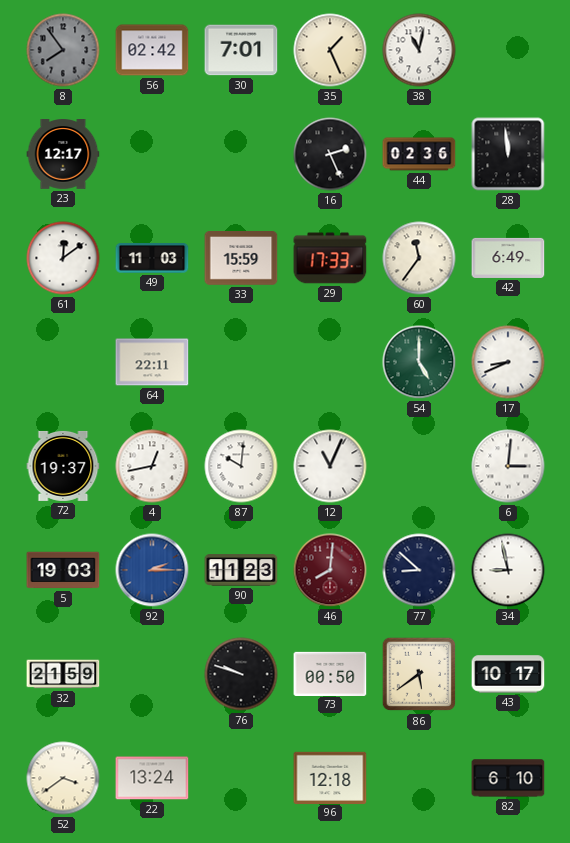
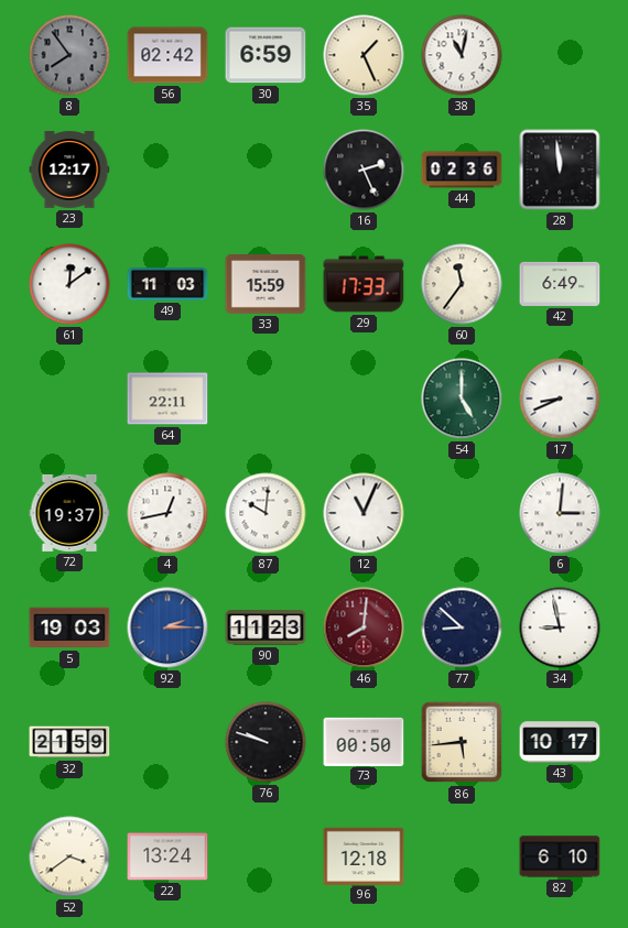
30: 7:01 -> 6:59 (266, 55)
86: 5:39 -> 5:44 (462, 742)
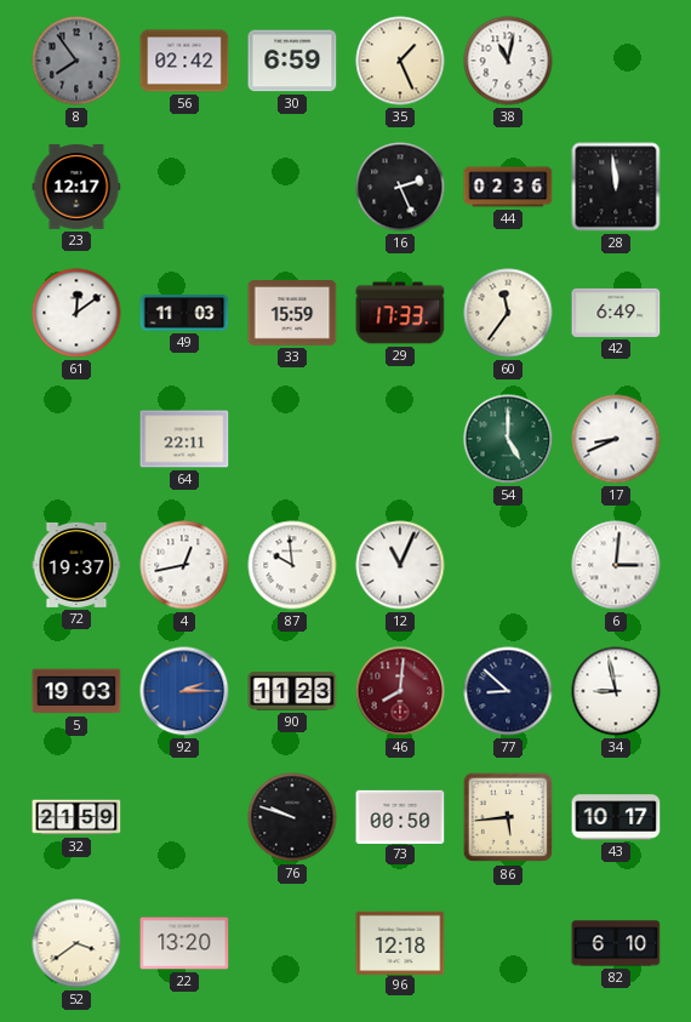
87: 10:01 -> 9:59 (292, 565)
22: 13:24 -> 13:20 (184, 943)
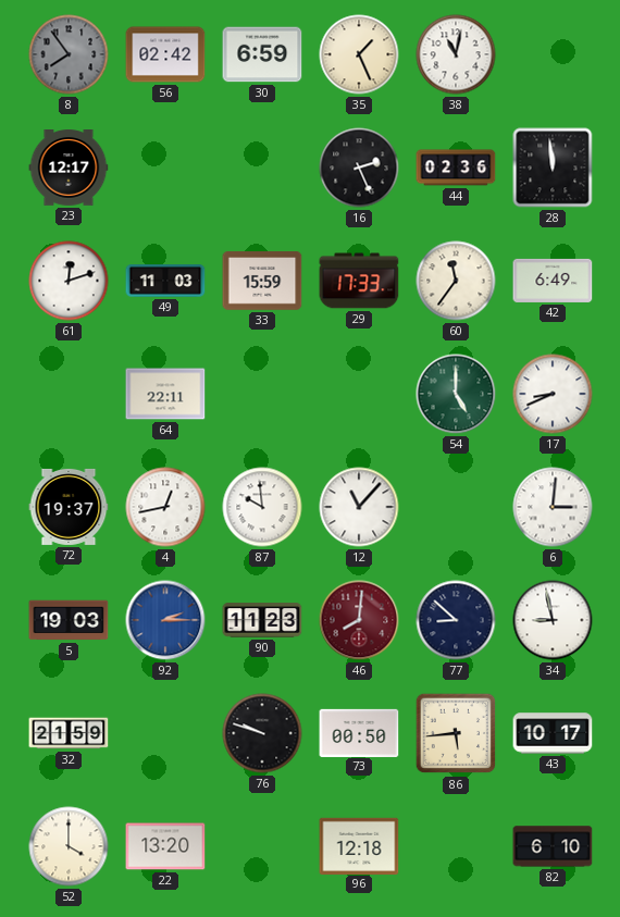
61: 12:09 -> 12:12 (69, 281)
12: 11:04 -> 11:07 (359, 507)
52: 3:39 -> 4:00 (69, 846)
